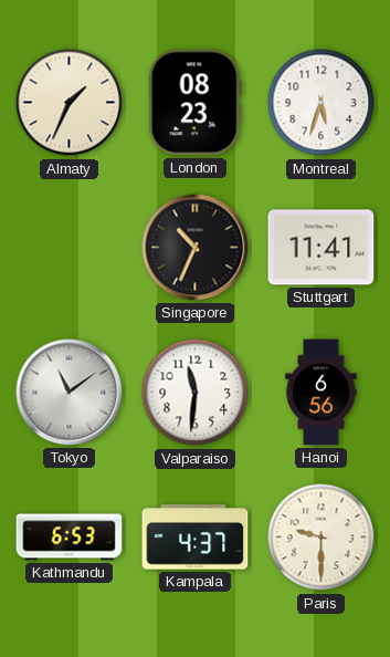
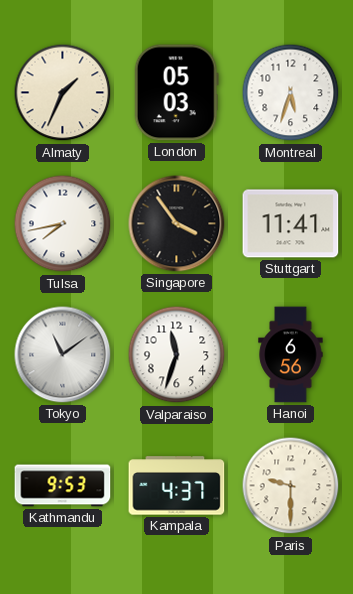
London: 08:23 -> 05:03 (176, 93)
Tulsa: none -> 7:43 (63, 224)
Singapore: 10:34 -> 3:54 (177, 224)
Valparaiso: 11:31 -> 11:33 (177, 355)
Kathmandu: 6:53 -> 9:53 (63, 486)
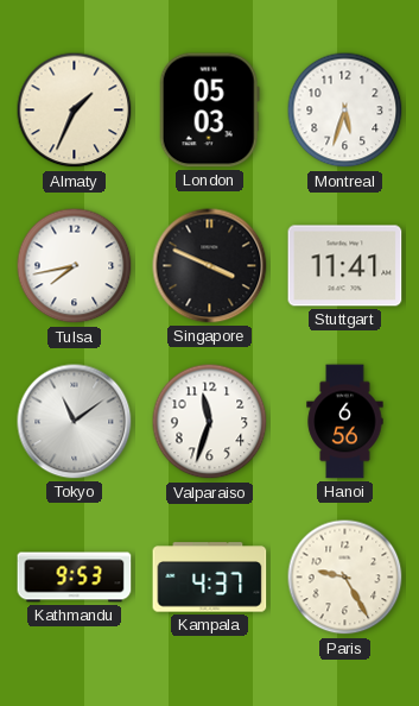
Singapore: 3:54 -> 3:49 (210, 266)
Paris: 9:30 -> 9:25 (345, 578)
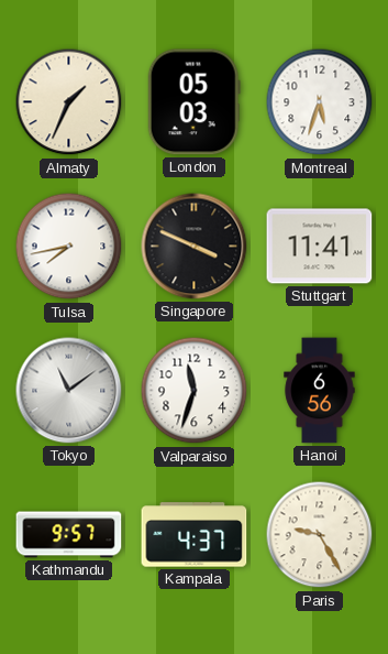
Kathmandu: 9:53 -> 9:57 (69, 535)
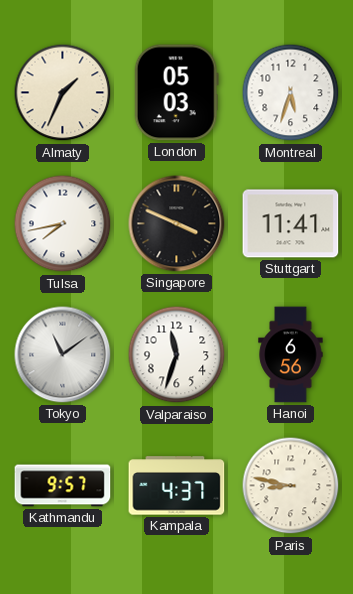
Paris: 9:25 -> 8:47 (291, 486)
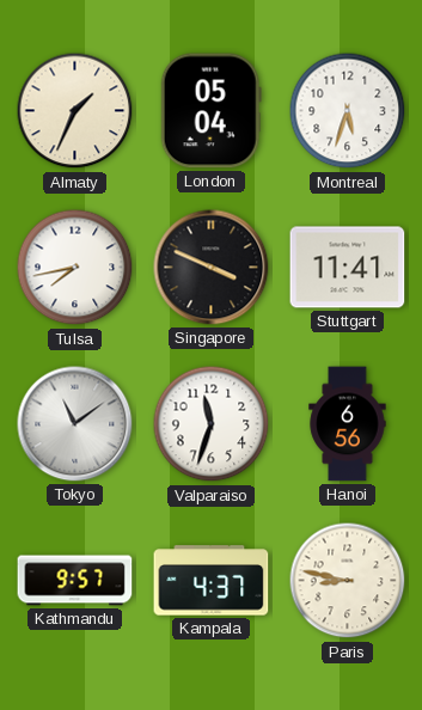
London: 05:03 -> 05:04 (210, 111)
